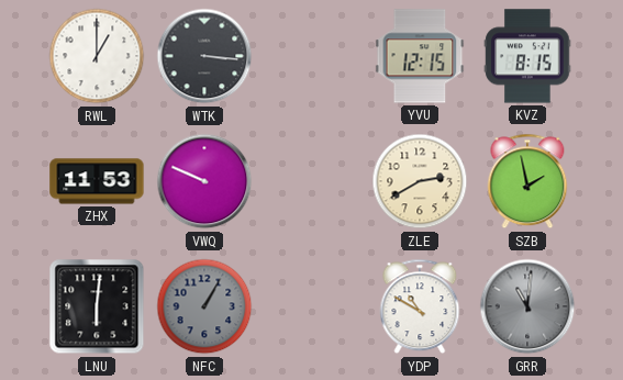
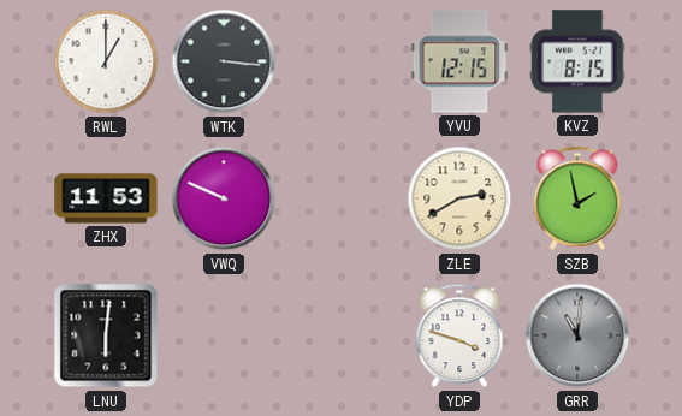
NFC: 1:05 -> none (204, 306)
YDP: 10:50 -> 3:48 (459, 335)
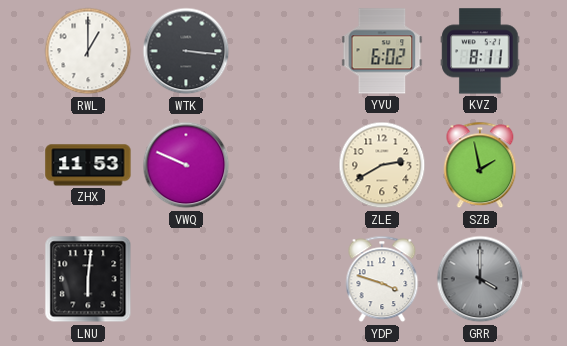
YVU: 12:15 -> 6:02 (382, 51)
KVZ: 8:15 -> 8:11 (480, 51)
GRR: 11:01 -> 4:00 (480, 279)
